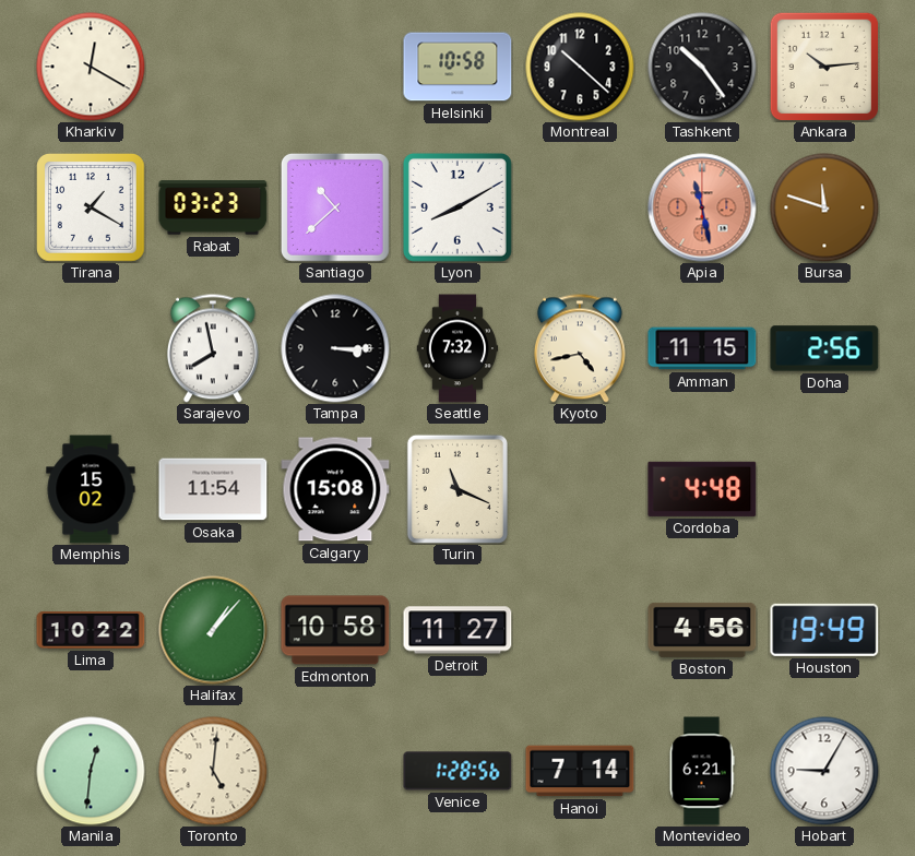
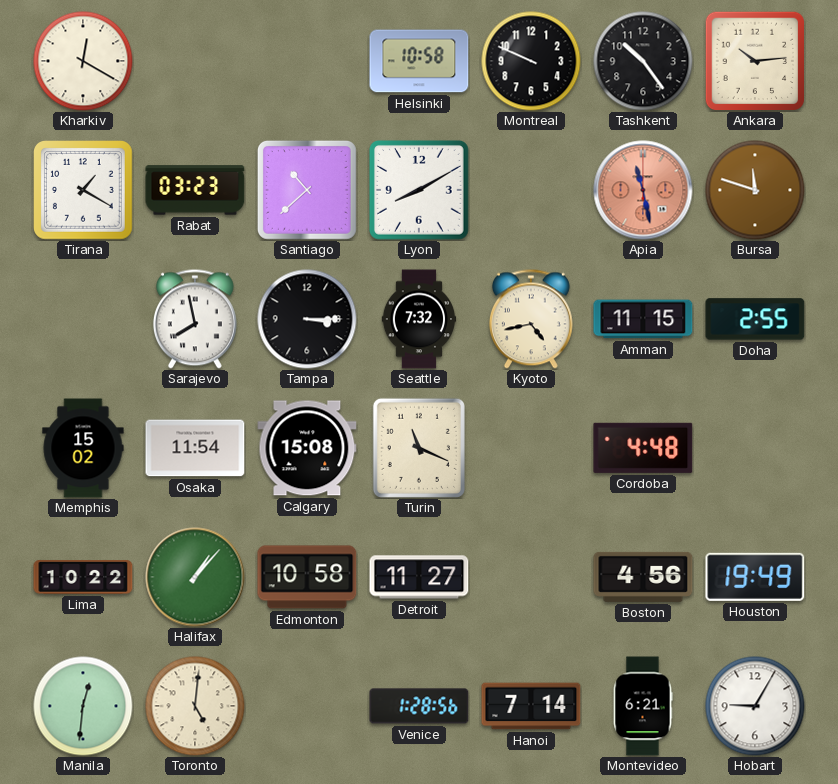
Montreal: 10:22 -> 9:49 (531, 61)
Doha: 2:56 -> 2:55 (755, 319)
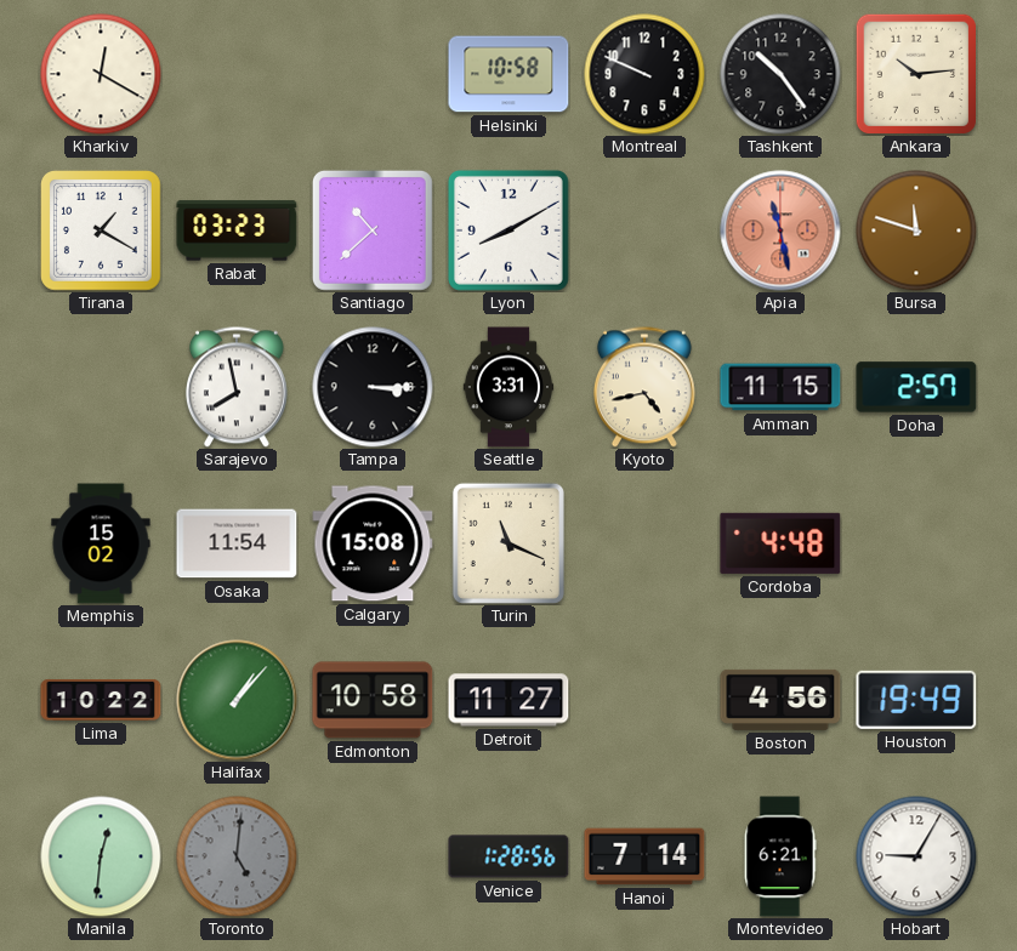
Seattle: 7:32 -> 3:31 (508, 387)
Doha: 2:55 -> 2:57 (916, 387)
Toronto dial: cream -> grey (237, 856)
